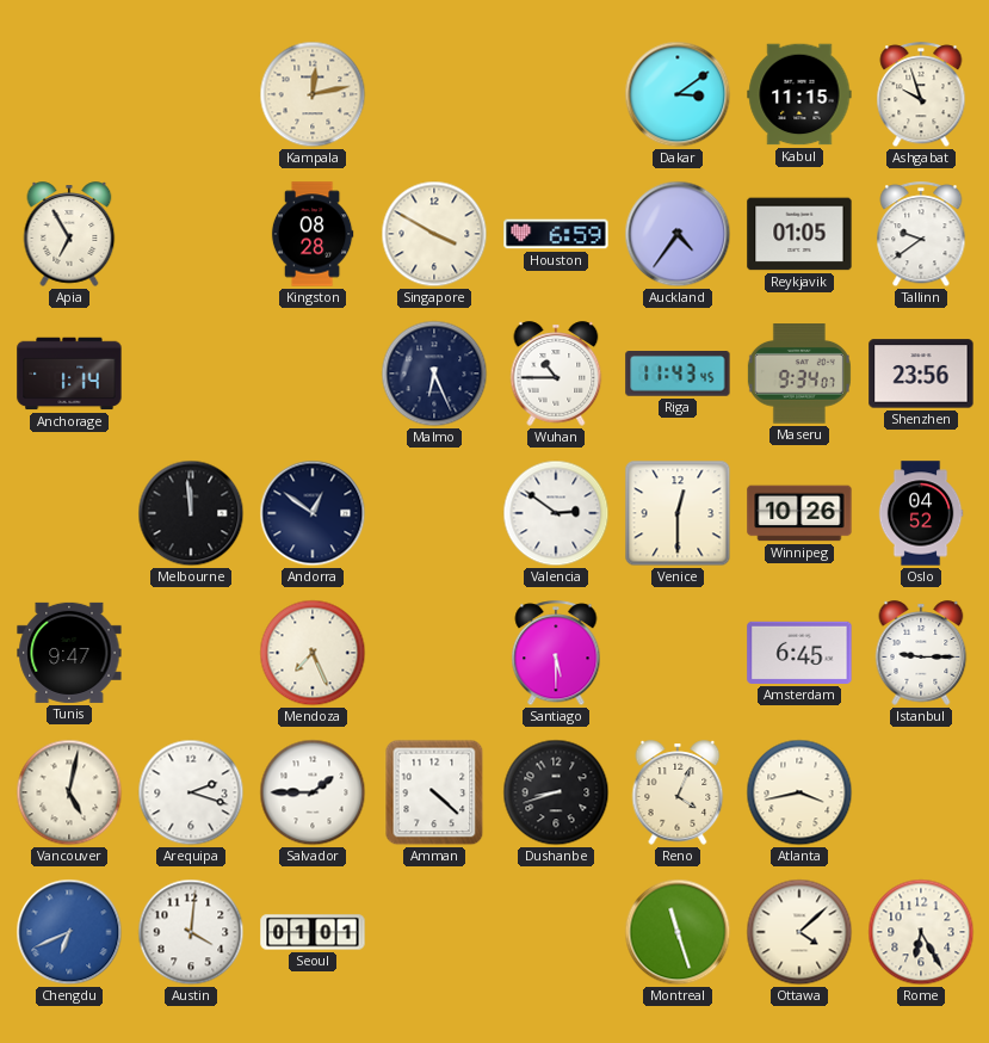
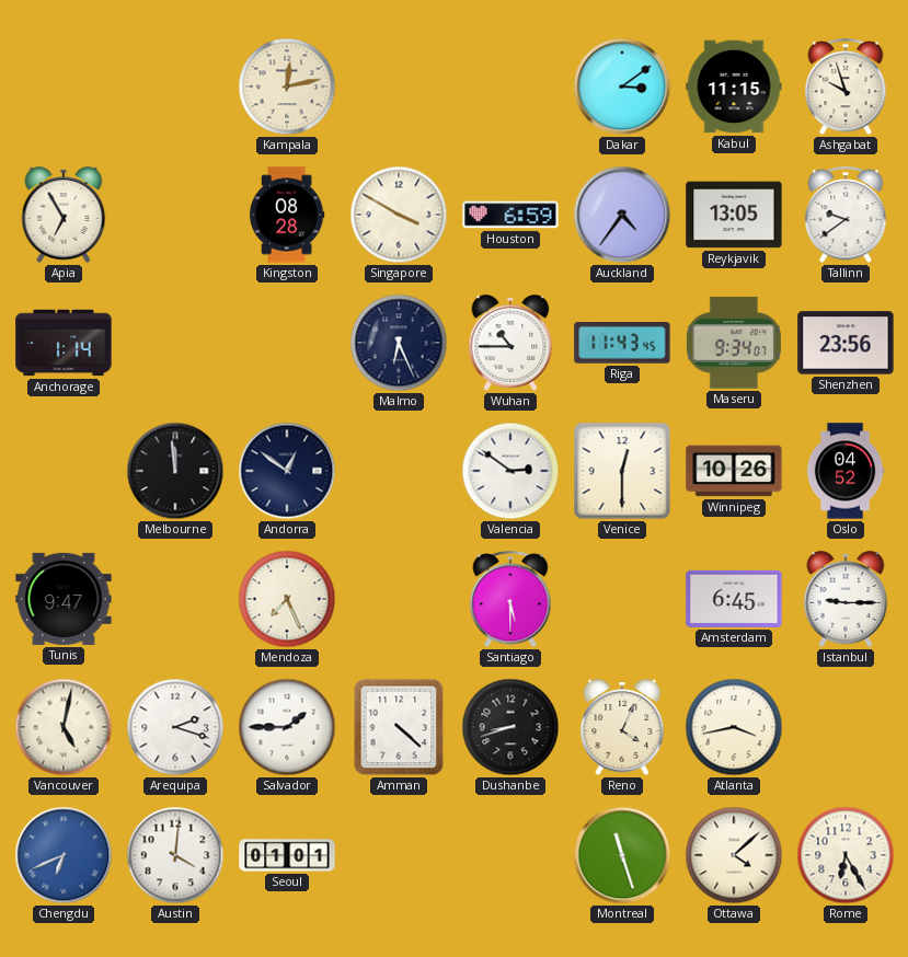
Reykjavik: 01:05 -> 13:05 (734, 215)
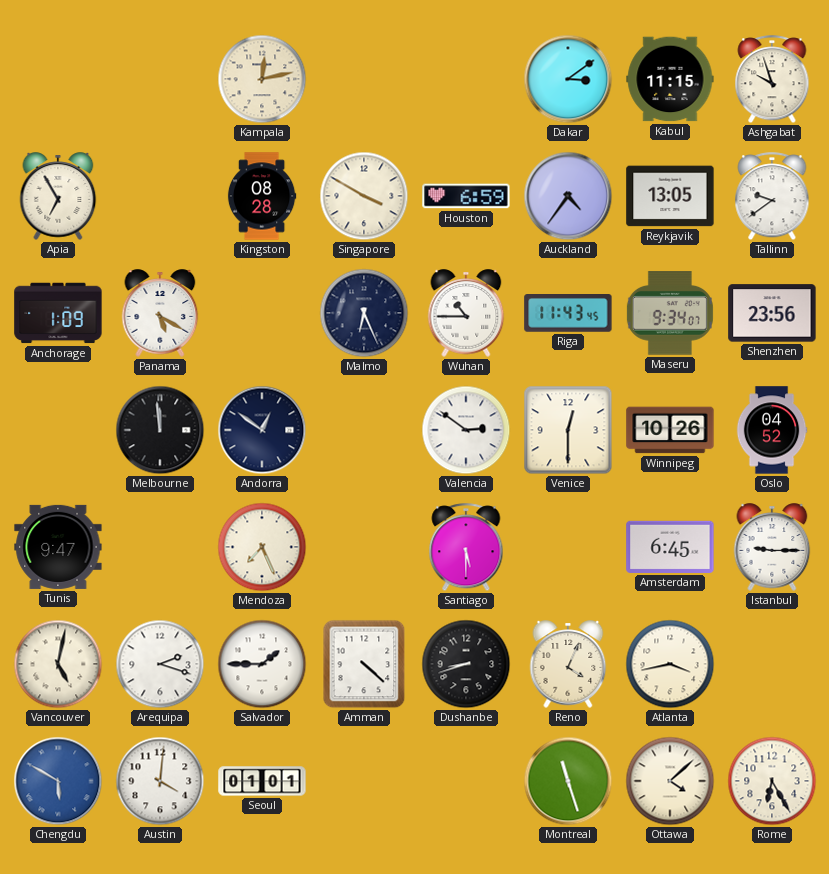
Anchorage: 1:14 -> 1:09 (58, 313)
Panama: none -> 5:20 (160, 313)
Chengdu: 6:41 -> 5:50 (58, 781)
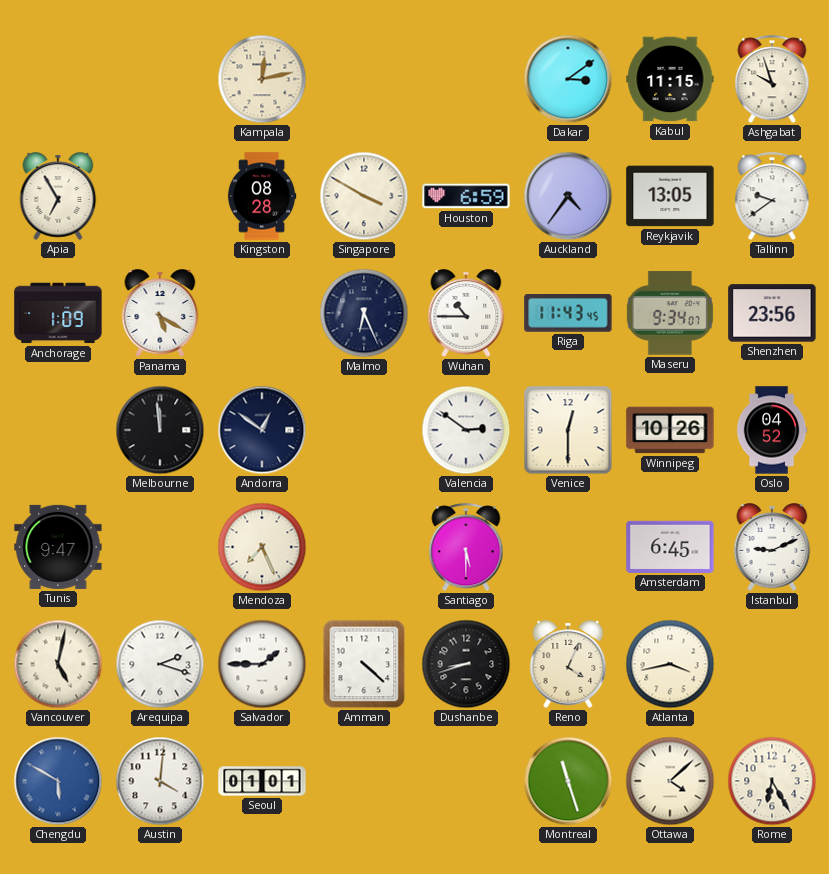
Istanbul: 9:15 -> 9:11 (772, 547)
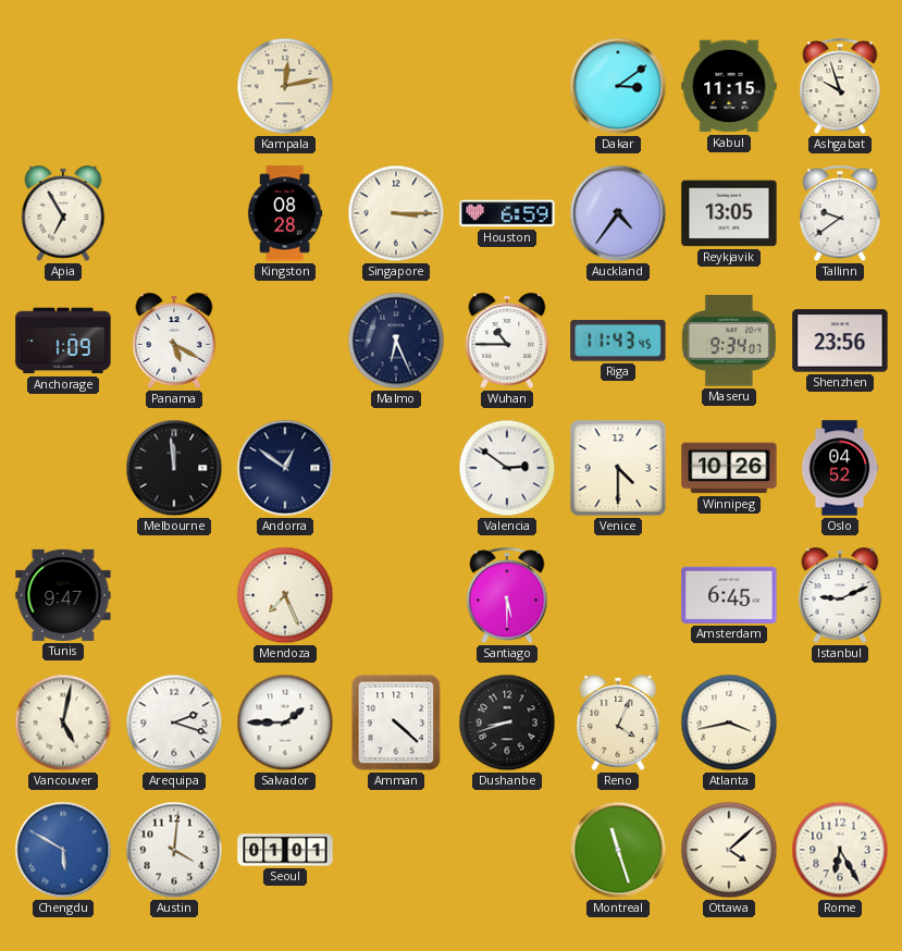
Singapore: 3:50 -> 3:15 (396, 213)
Venice: 12:30 -> 4:30 (618, 468)
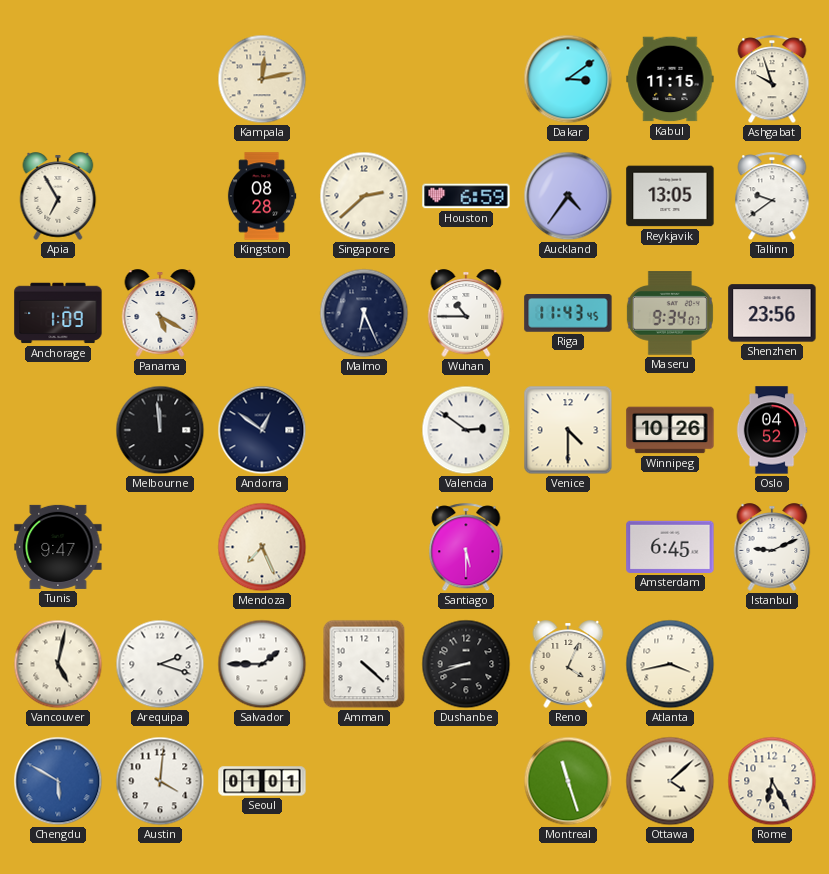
Singapore: 3:15 -> 2:38 (364, 196)
